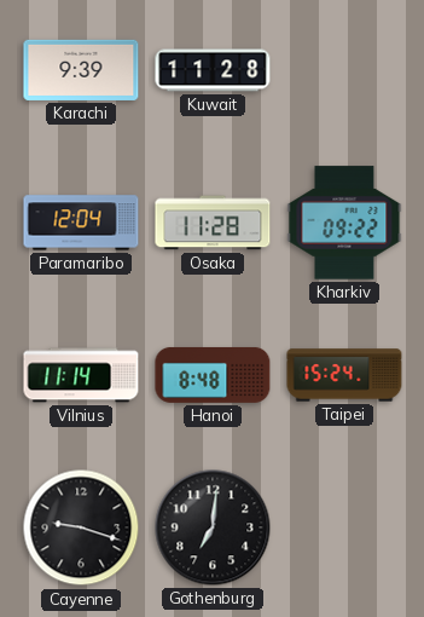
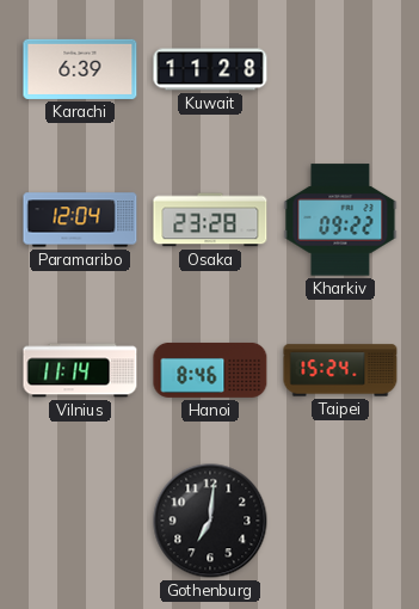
Karachi: 9:39 -> 6:39 (80, 69)
Osaka: 11:28 -> 23:28 (210, 220)
Hanoi: 8:48 -> 8:46 (210, 370)
Cayenne: 9:18 -> none (81, 527)
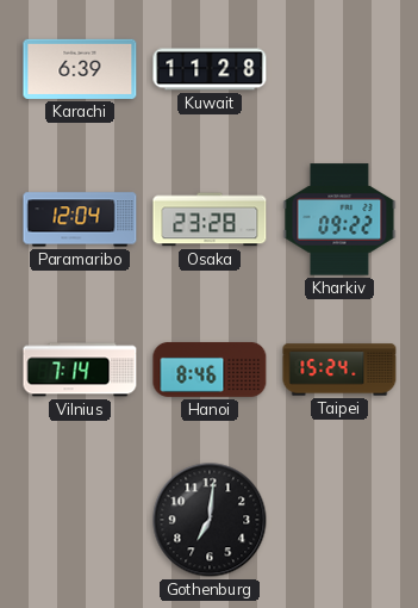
Vilnius: 11:14 -> 7:14 (80, 370)
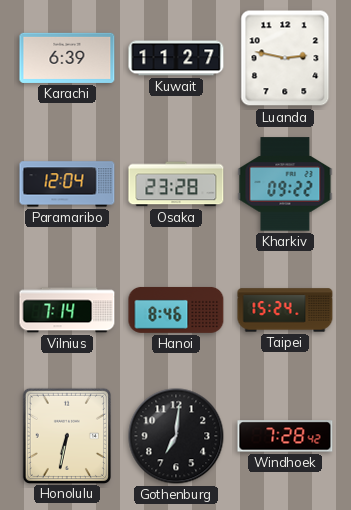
Kuwait: 11:28 -> 11:27 (176, 58)
Luanda: none -> 2:47 (285, 58)
Honolulu: none -> 6:32 (66, 435)
Windhoek: none -> 7:28 (285, 436)
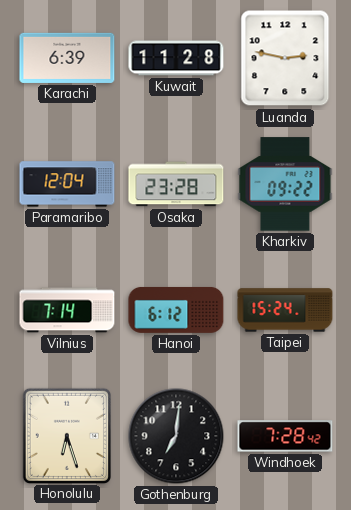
Kuwait: 11:27 -> 11:28 (176, 58)
Hanoi: 8:46 -> 6:12 (176, 310)
Honolulu: 6:32 -> 6:27 (66, 435)
